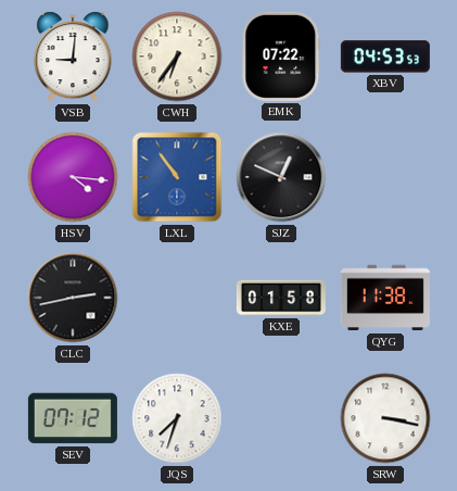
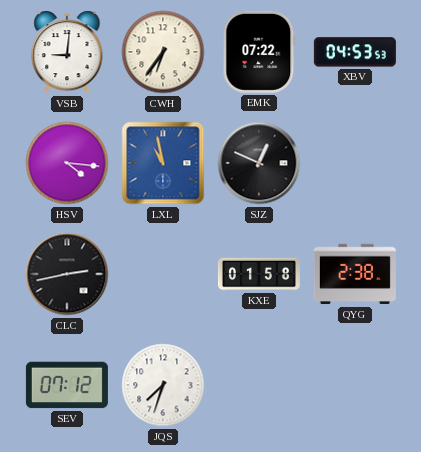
LXL: 10:54 -> 10:58 (163, 163)
QYG: 11:38 -> 2:38 (355, 274)
SRW: 3:17 -> none (385, 418)
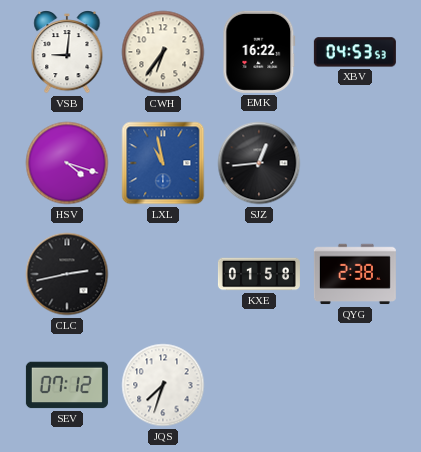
EMK: 07:22 -> 16:22 (259, 52)
HSV: 4:16 -> 4:18 (67, 163)
SJZ: 12:49 -> 12:44 (259, 163)
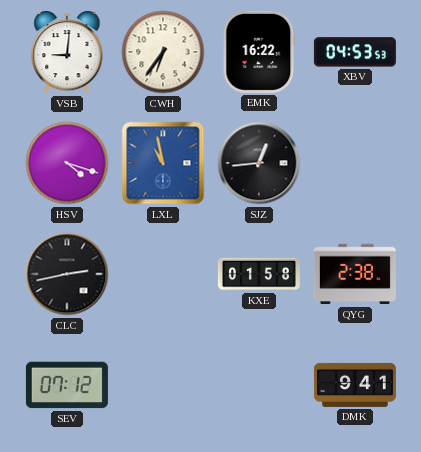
JQS: 7:33 -> none (163, 385)
DMK: none -> 9:41 (355, 385)
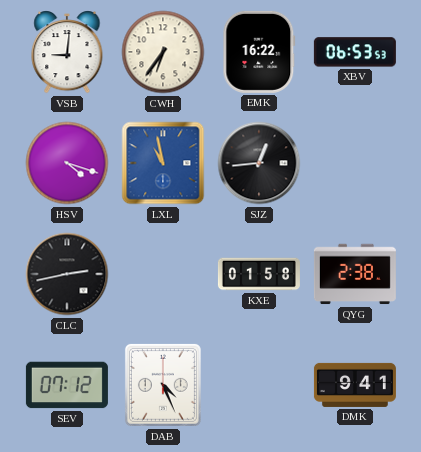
XBV: 04:53 -> 06:53 (355, 52)
DAB: none -> 4:26 (163, 385)
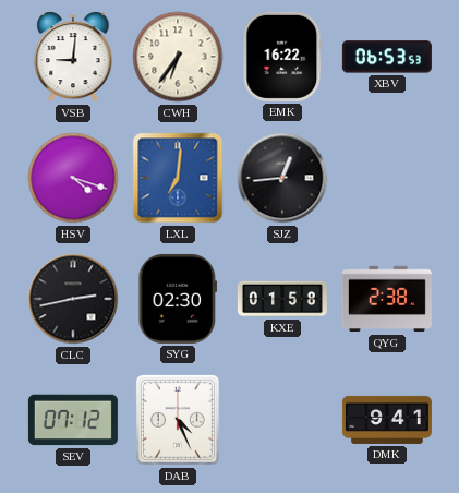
LXL: 10:58 -> 7:01 (178, 178)
SYG: none -> 02:30 (178, 299)
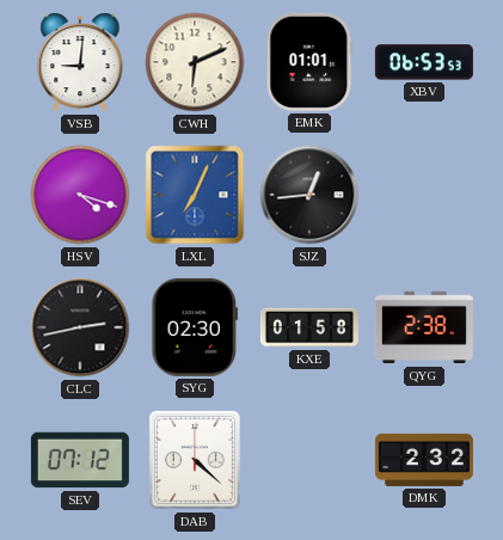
CWH: 6:36 -> 6:11 (195, 62)
EMK: 16:22 -> 01:01 (309, 62)
LXL: 7:01 -> 7:04 (195, 195)
DAB: 4:26 -> 4:22 (195, 460)
DMK: 9:41 -> 2:32 (424, 460)
